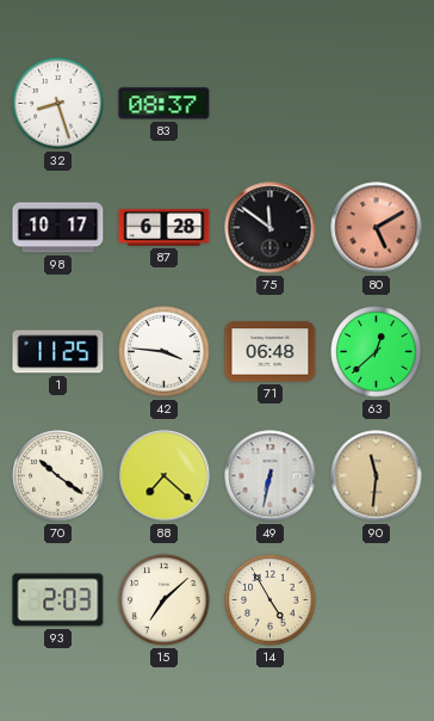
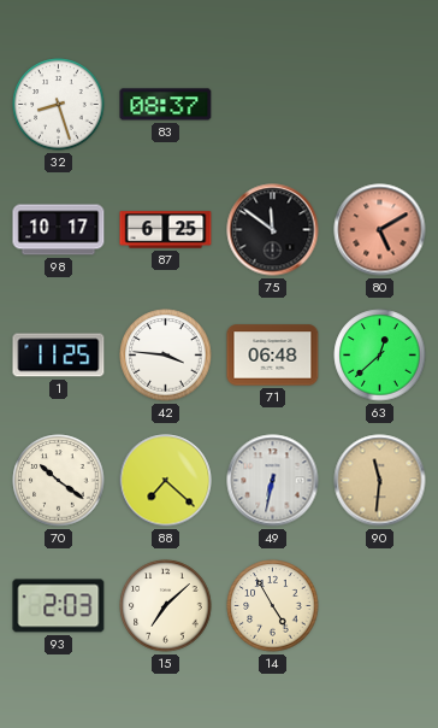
87: 6:28 -> 6:25 (166, 230)
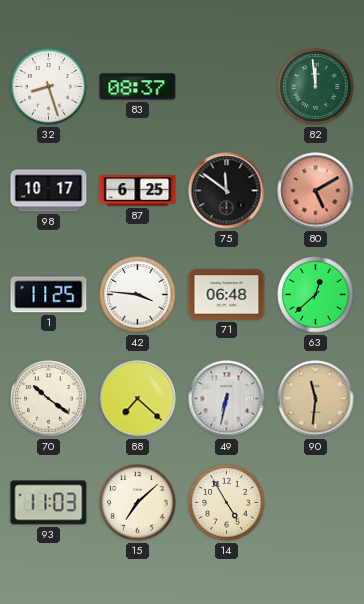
82: none -> 11:59 (316, 87)
93: 2:03 -> 11:03 (49, 503)
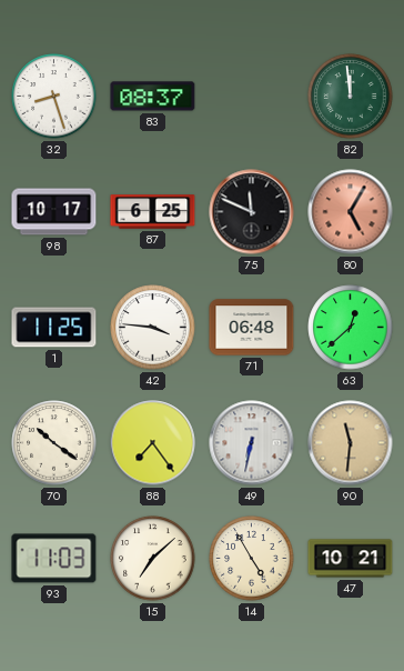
75: 11:51 -> 11:49 (252, 212)
80: 5:10 -> 5:05 (351, 212)
88: 7:22 -> 7:24 (153, 443)
47: none -> 10:21 (351, 559)
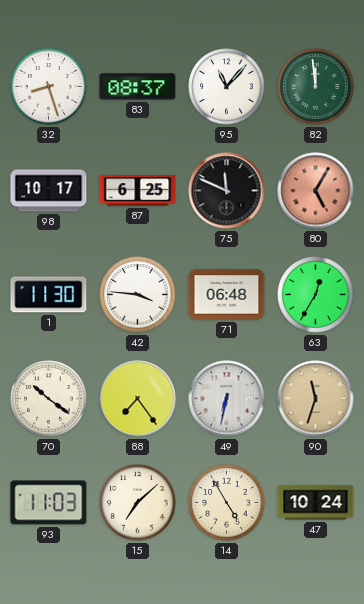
95: none -> 11:07 (227, 87)
1: 11:25 -> 11:30 (49, 295)
63: 12:38 -> 12:35 (316, 295)
90: 11:31 -> 11:33 (316, 399)
47: 10:21 -> 10:24 (316, 503)
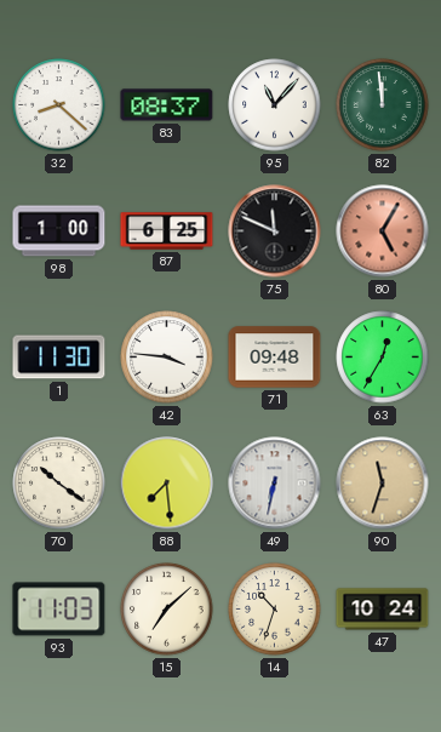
32: 8:27 -> 8:22 (59, 105)
98: 10:17 -> 1:00 (59, 231)
71: 06:48 -> 09:48 (275, 358)
88: 7:24 -> 7:29 (167, 484)
14: 4:55 -> 10:33 (275, 610)
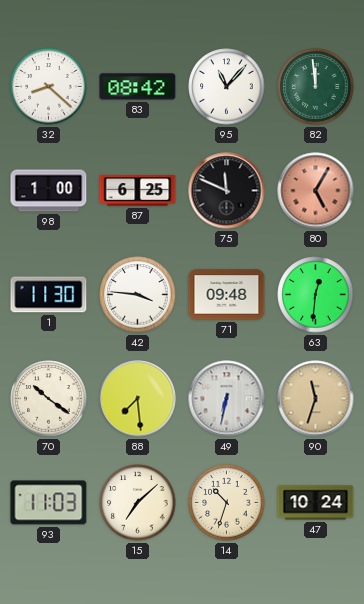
83: 08:37 -> 08:42 (138, 87)
63: 12:35 -> 12:31 (316, 295)
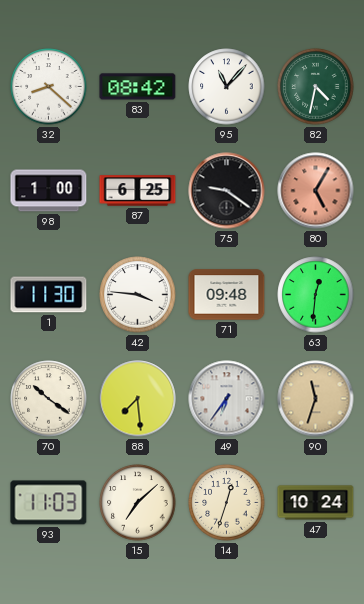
82: 11:59 -> 4:32 (316, 87)
75: 11:49 -> 9:21 (227, 191)
49: 6:32 -> 6:36 (227, 399)
14: 10:33 -> 12:33 (227, 503)
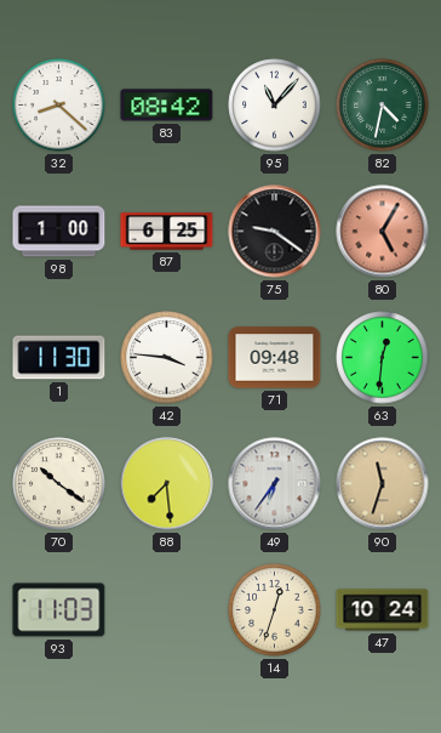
15: 7:08 -> none (138, 503)
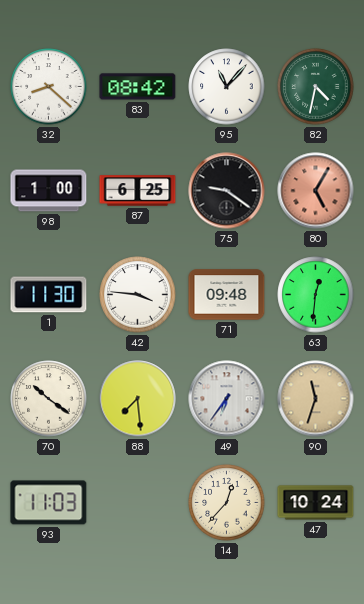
14: 12:33 -> 12:37 (227, 503)
